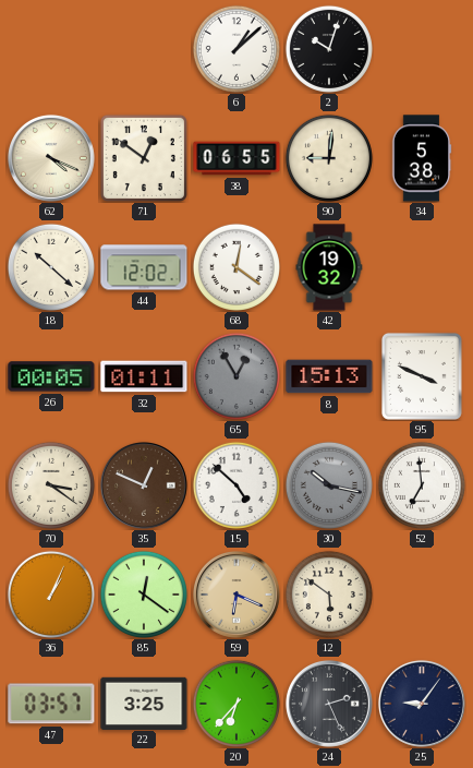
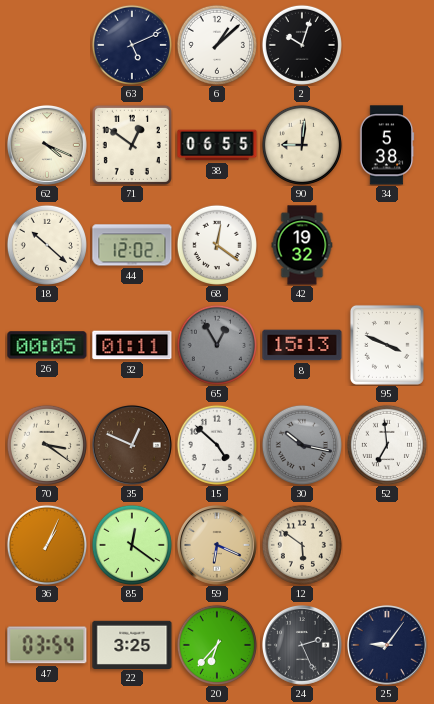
63: none -> 5:11 (132, 45)
47: 03:57 -> 03:54 (47, 645)
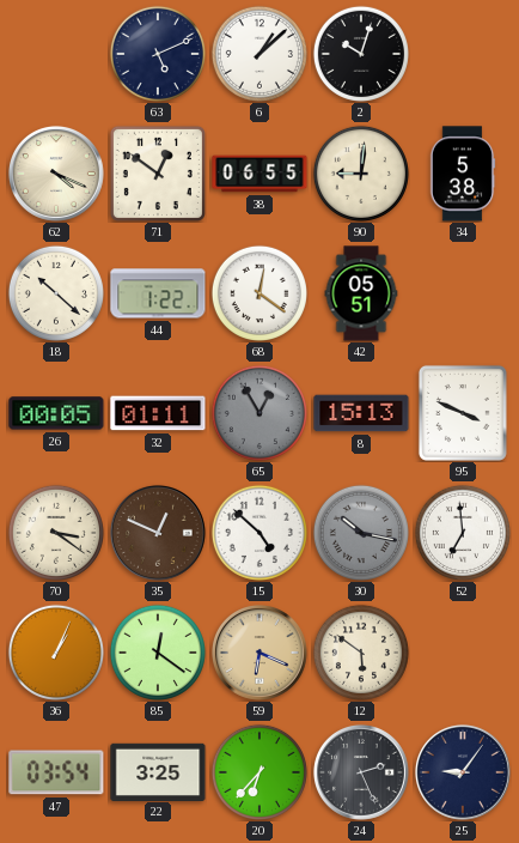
44: 12:02 -> 1:22 (158, 293)
42: 19:32 -> 05:51 (361, 293)
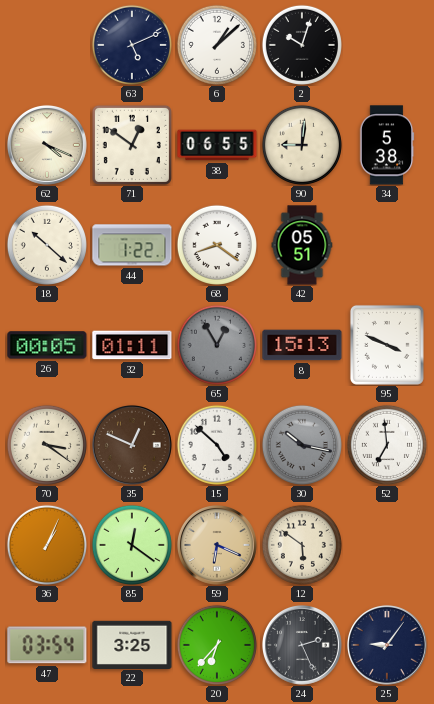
68: 12:21 -> 8:21 (217, 245)
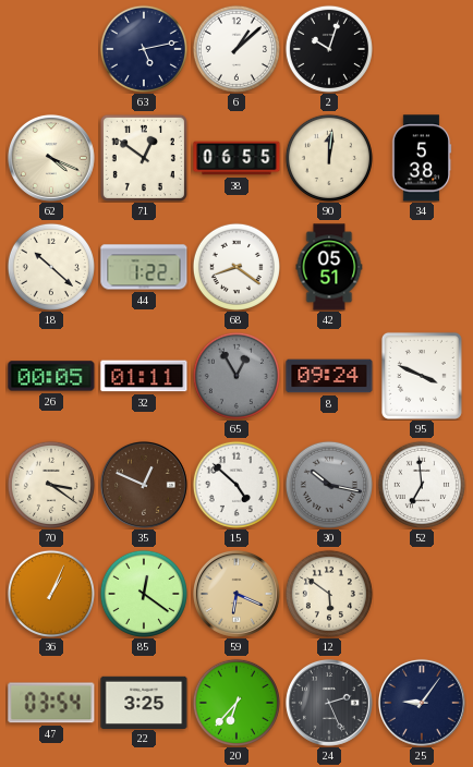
63: 5:11 -> 5:13 (144, 49)
90: 9:01 -> 12:01 (329, 158)
8: 15:13 -> 09:24 (329, 376)
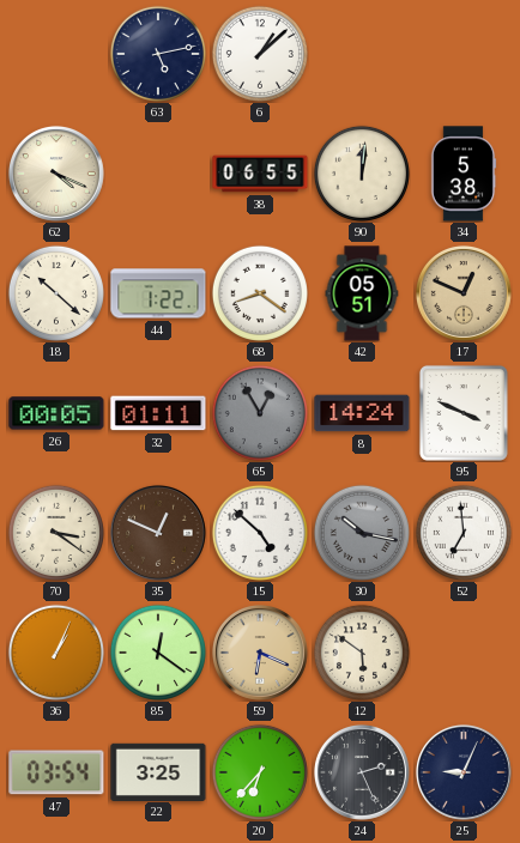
2: 10:03 -> none (329, 49)
71: 12:51 -> none (144, 158)
17: none -> 12:49 (464, 293)
8: 09:24 -> 14:24 (362, 413)
25: 9:06 -> 9:04 (464, 772)
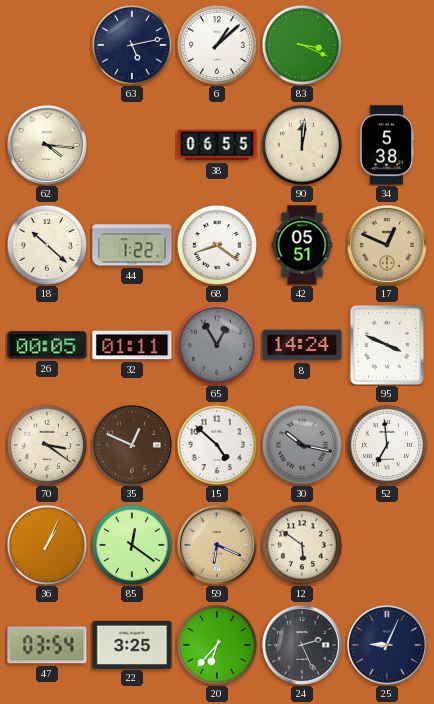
83: none -> 3:19 (302, 45)
62: 4:19 -> 4:16 (47, 145)
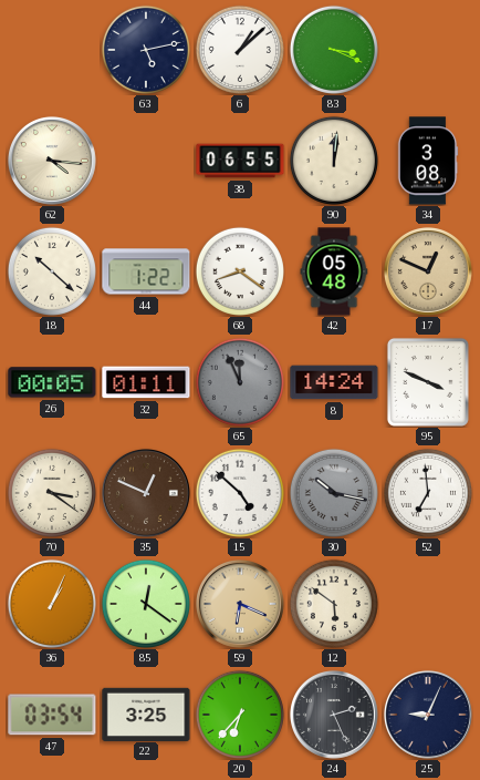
34: 5:38 -> 3:08 (428, 161)
42: 05:51 -> 05:48 (334, 271)
65: 12:55 -> 11:56 (240, 382)
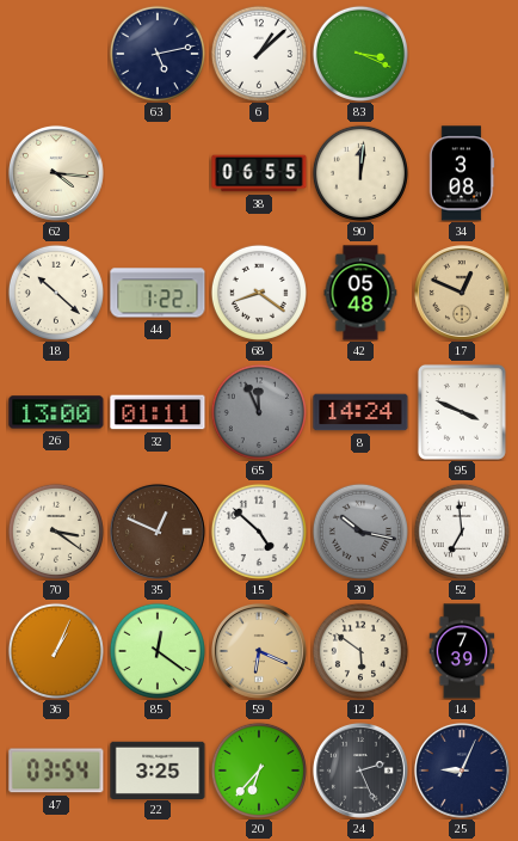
26: 00:05 -> 13:00 (56, 412)
14: none -> 7:39 (462, 651)
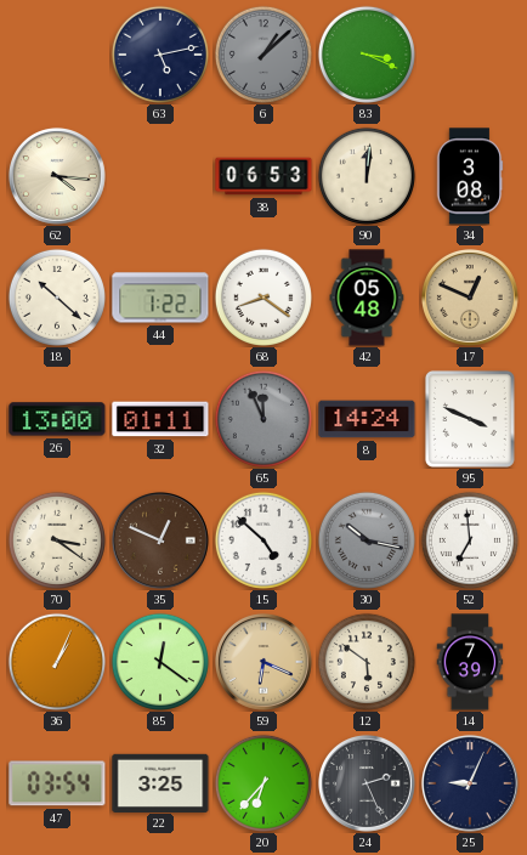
6 dial: white -> grey (263, 55)
38: 06:55 -> 06:53 (263, 176)
